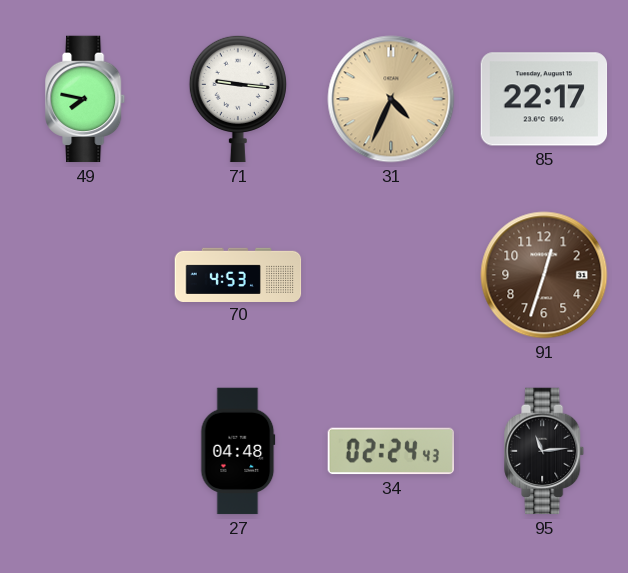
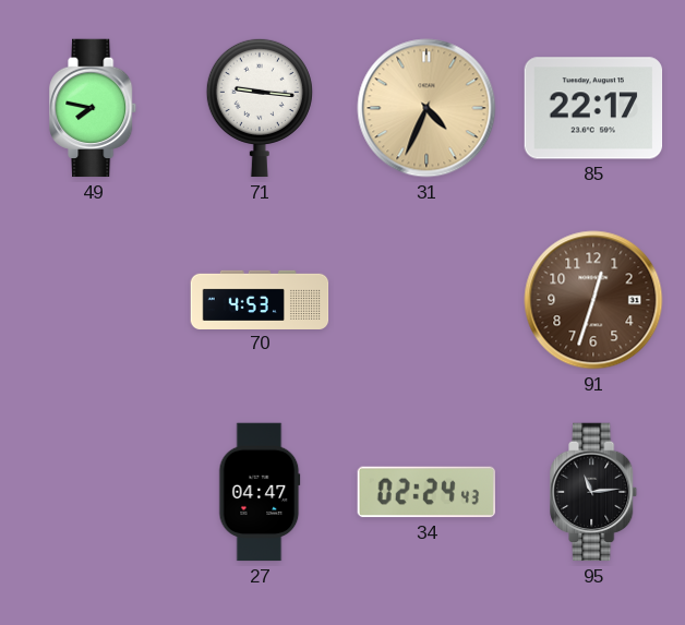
27: 04:48 -> 04:47 (260, 492)
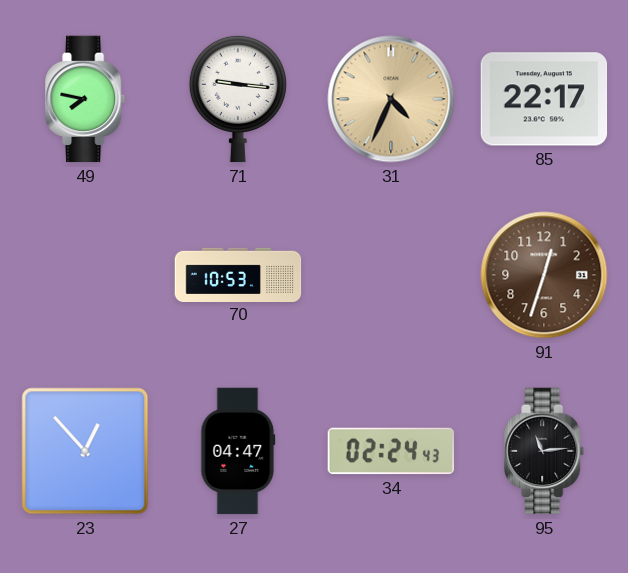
70: 4:53 -> 10:53 (238, 274)
23: none -> 12:53 (85, 451)
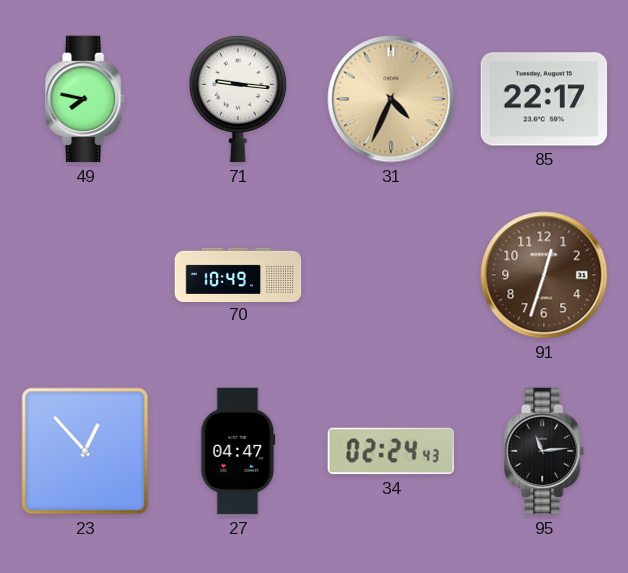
70: 10:53 -> 10:49 (238, 274)
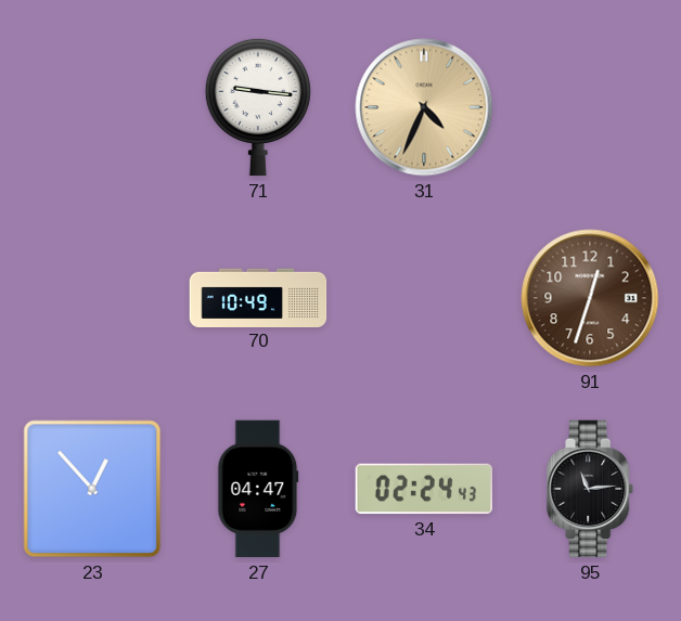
49: 7:47 -> none (86, 99)
85: 22:17 -> none (544, 99)
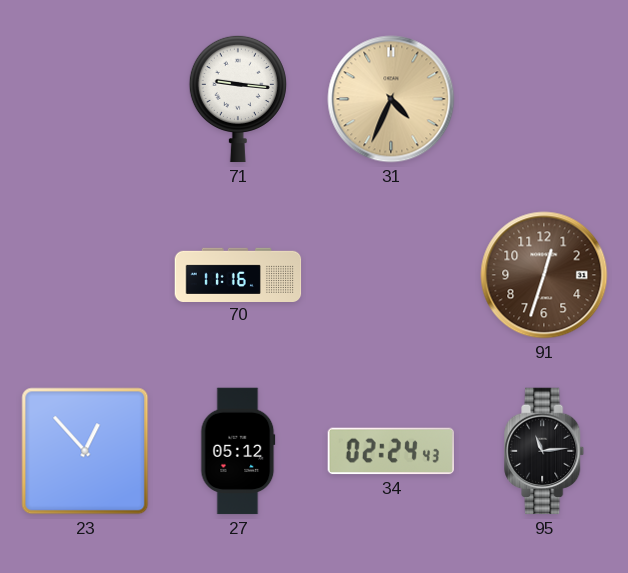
70: 10:49 -> 11:16 (238, 274)
27: 04:47 -> 05:12 (238, 451)
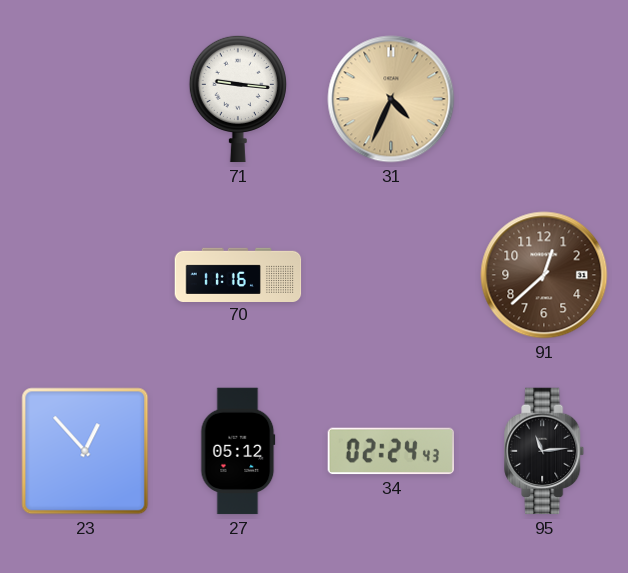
91: 12:33 -> 12:38 (544, 275)
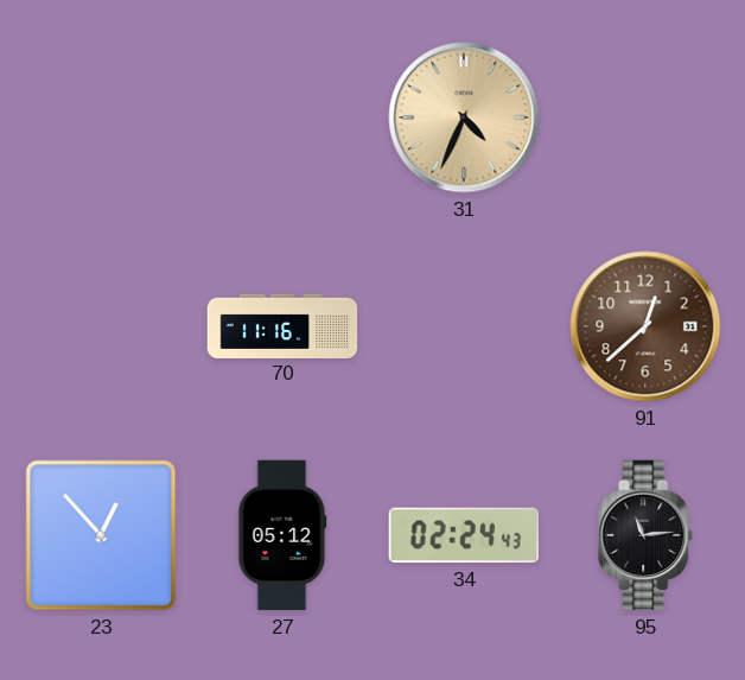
71: 9:16 -> none (238, 99)
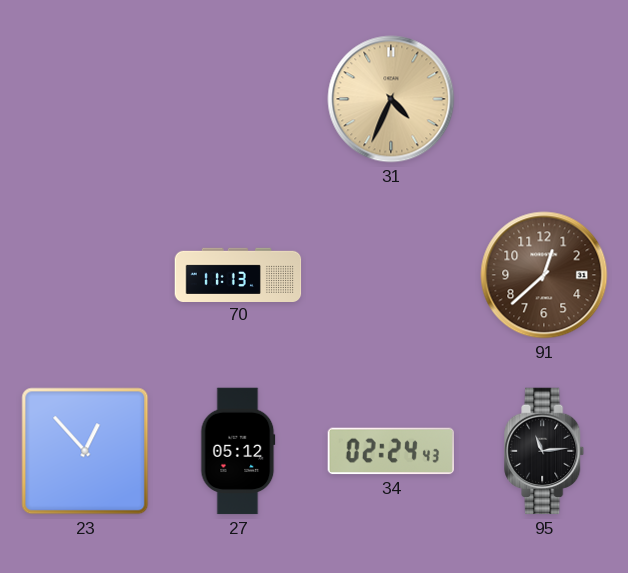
70: 11:16 -> 11:13 (238, 274)
